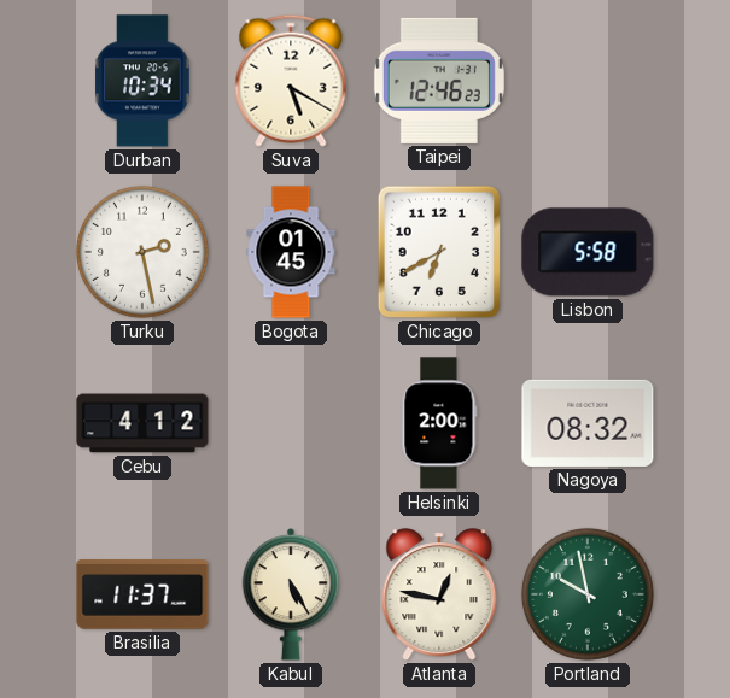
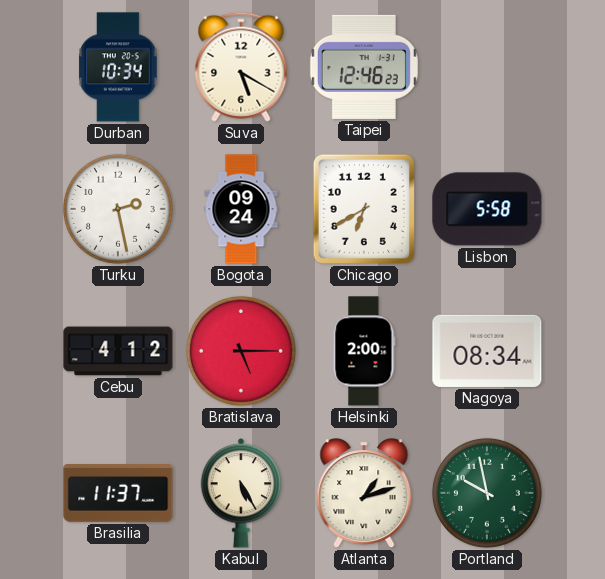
Bogota: 01:45 -> 09:24 (241, 209)
Bratislava: none -> 5:15 (241, 351)
Nagoya: 08:32 -> 08:34 (487, 351)
Atlanta: 12:47 -> 1:12 (364, 493)
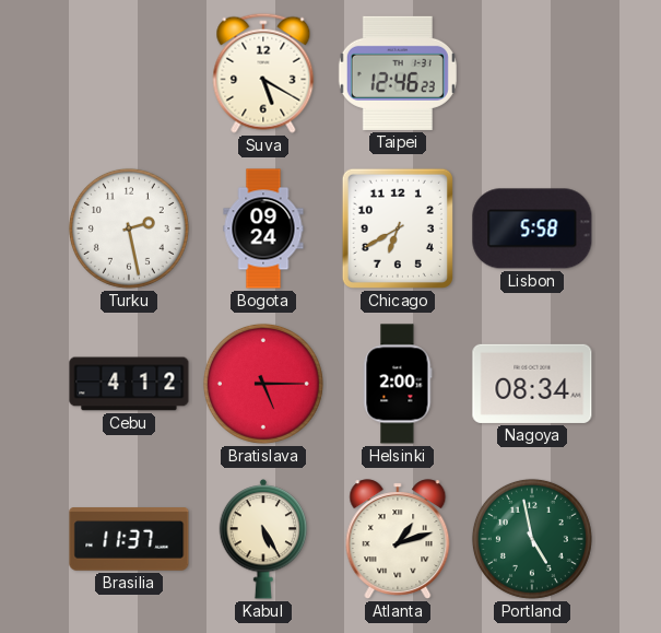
Durban: 10:34 -> none (119, 67)
Portland: 9:58 -> 4:58 (532, 539)
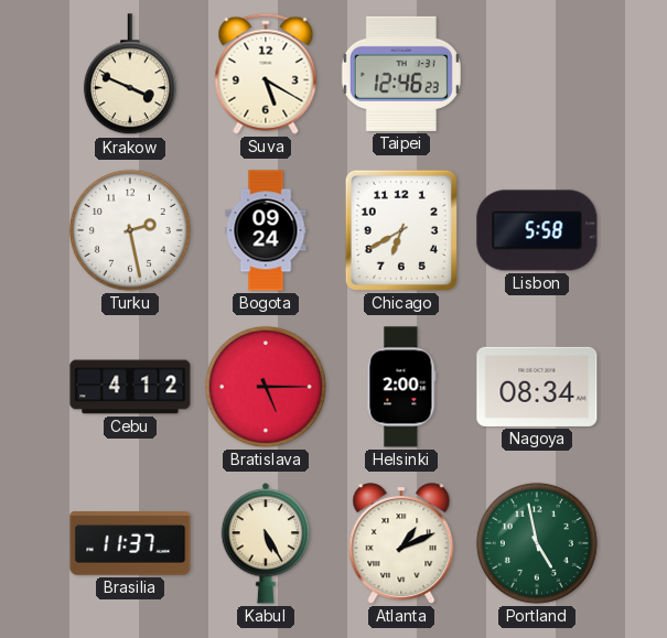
Krakow: none -> 3:49 (130, 75)
Atlanta: 1:12 -> 1:11 (401, 543)
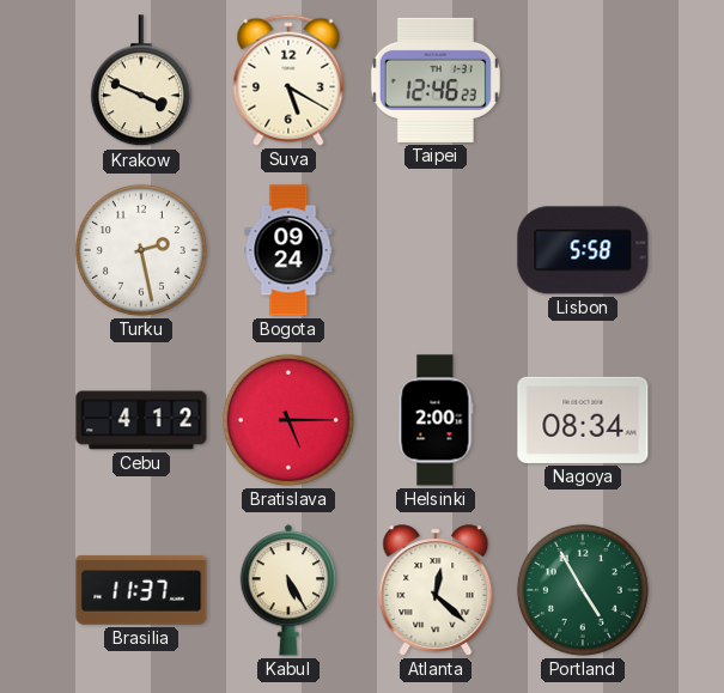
Chicago: 6:40 -> none (401, 230)
Atlanta: 1:11 -> 12:22 (436, 590)
Portland: 4:58 -> 4:55 (583, 590)
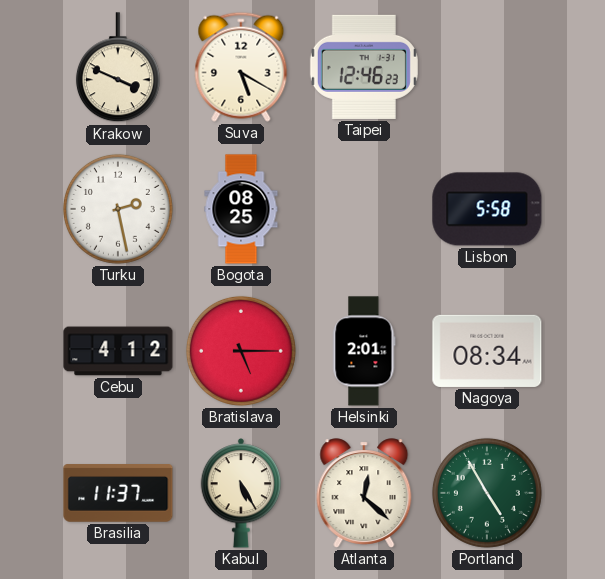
Bogota: 09:24 -> 08:25 (241, 209)
Helsinki: 2:00 -> 2:01 (364, 351)
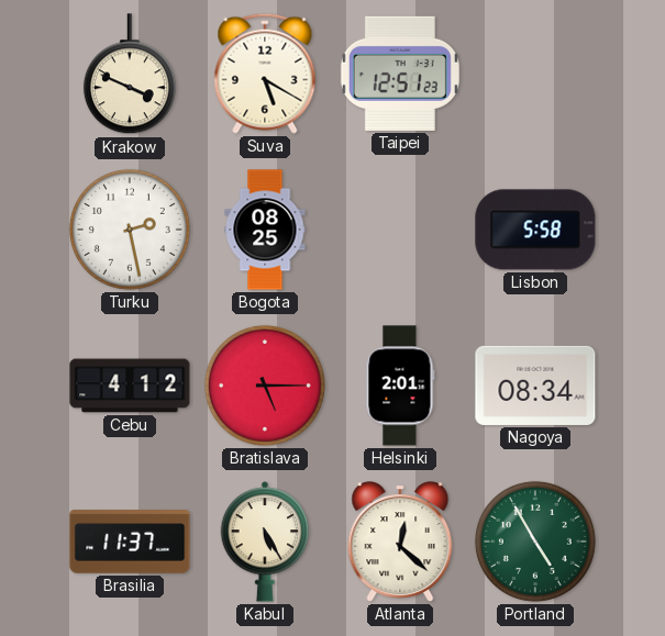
Taipei: 12:46 -> 12:51 (400, 74)
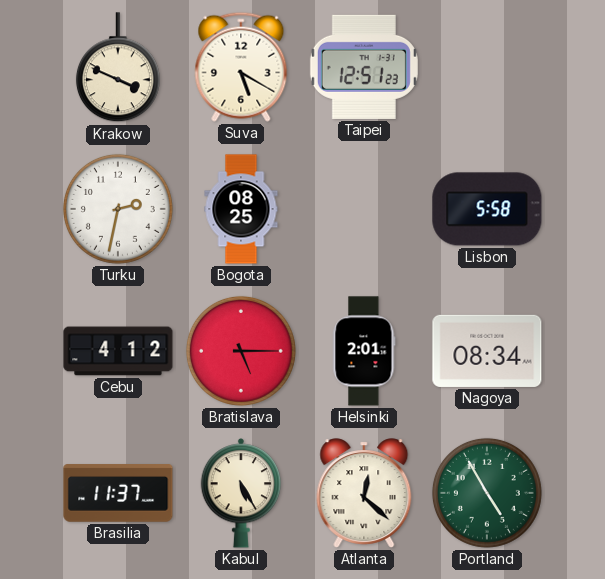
Turku: 2:28 -> 2:32 (118, 209)
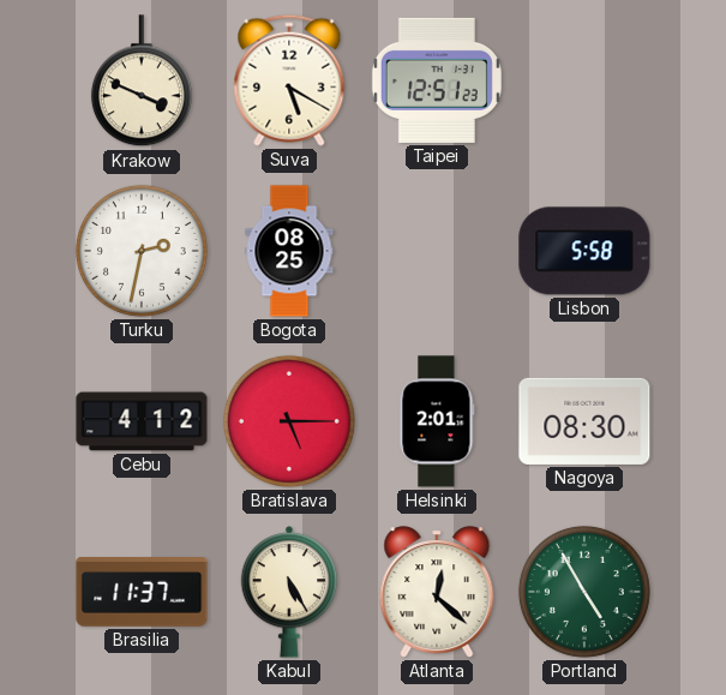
Nagoya: 08:34 -> 08:30 (584, 421)
